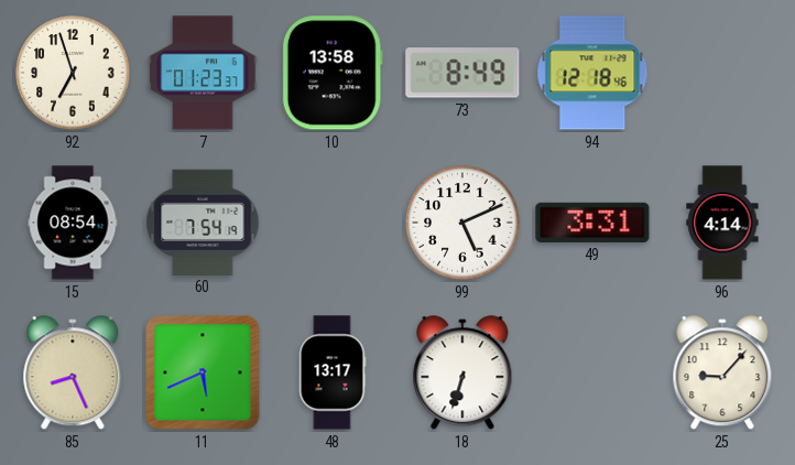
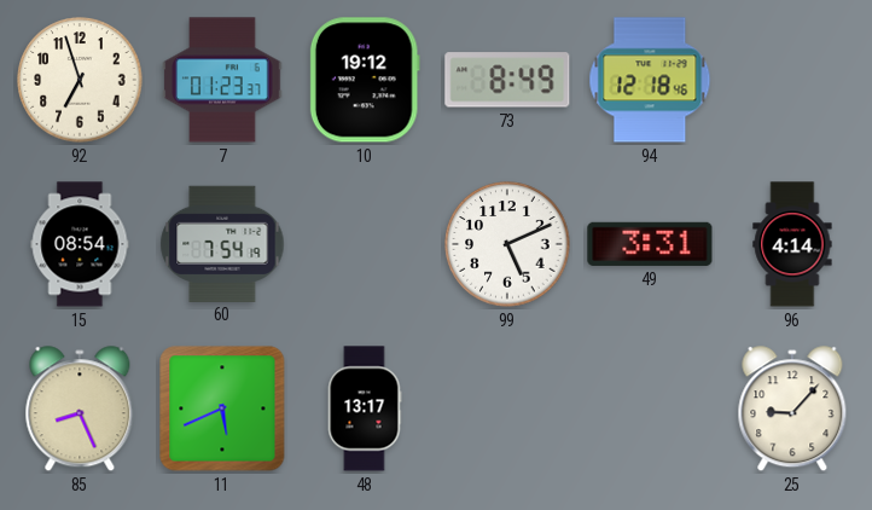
10: 13:58 -> 19:12 (365, 80)
18: 6:33 -> none (462, 374)
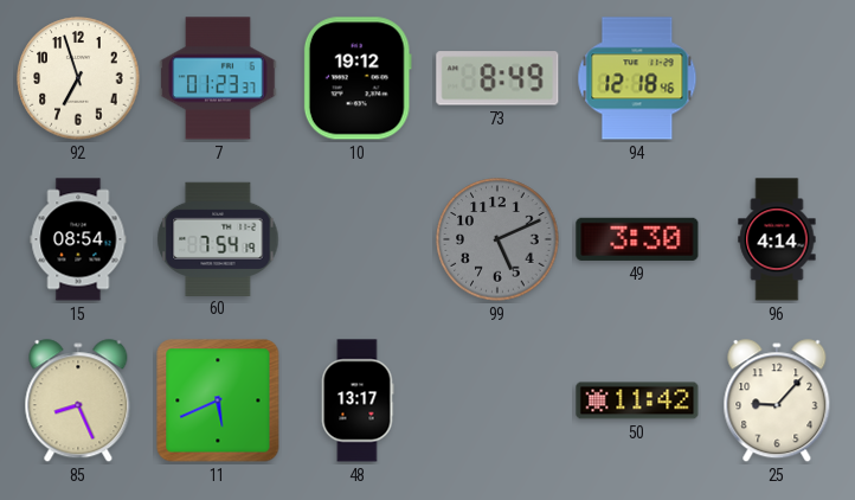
99 dial: white -> grey (497, 239)
49: 3:31 -> 3:30 (637, 239)
50: none -> 11:42 (637, 400)
